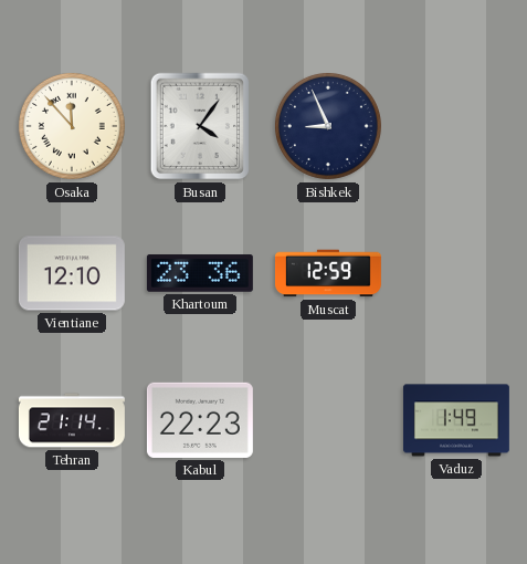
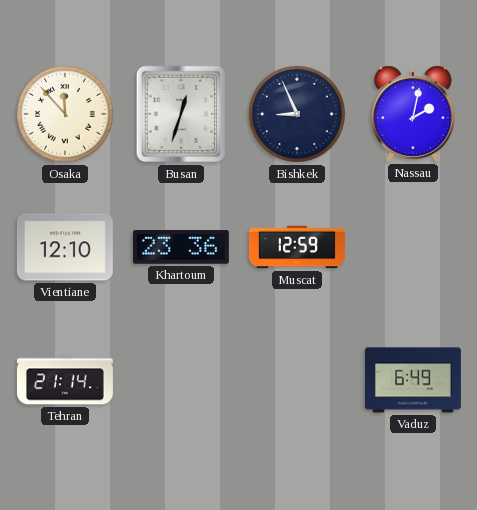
Busan: 4:06 -> 12:33 (181, 114)
Nassau: none -> 2:02 (414, 114)
Kabul: 22:23 -> none (200, 420)
Vaduz: 1:49 -> 6:49 (413, 380)
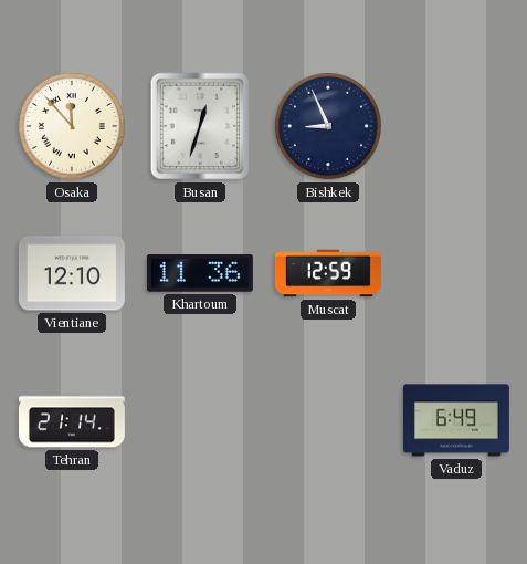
Nassau: 2:02 -> none (414, 114)
Khartoum: 23:36 -> 11:36 (200, 273)
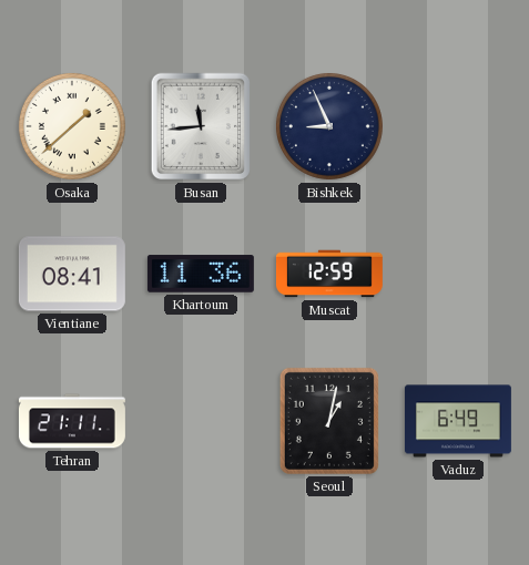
Osaka: 11:53 -> 1:38 (72, 126)
Busan: 12:33 -> 11:44 (201, 126)
Vientiane: 12:10 -> 08:41 (72, 274)
Tehran: 21:14 -> 21:11 (72, 421)
Seoul: none -> 1:02 (329, 421)
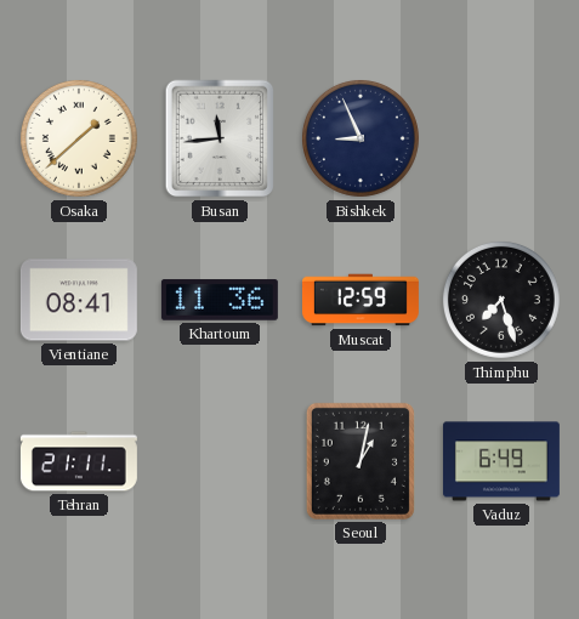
Thimphu: none -> 7:27 (501, 300)
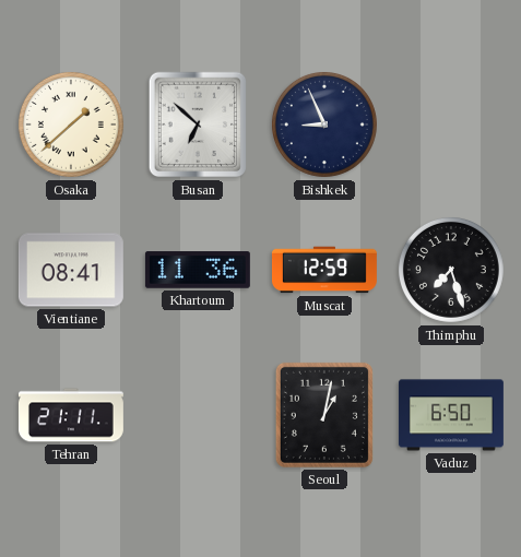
Busan: 11:44 -> 6:52 (198, 125)
Vaduz: 6:49 -> 6:50 (451, 415)
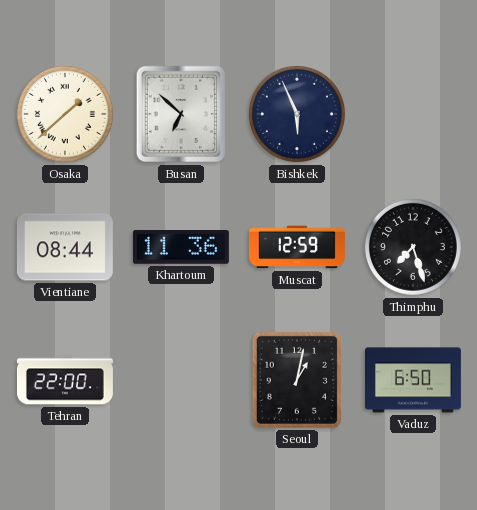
Bishkek: 8:56 -> 5:56 (297, 114)
Vientiane: 08:41 -> 08:44 (65, 247)
Tehran: 21:11 -> 22:00 (65, 380)
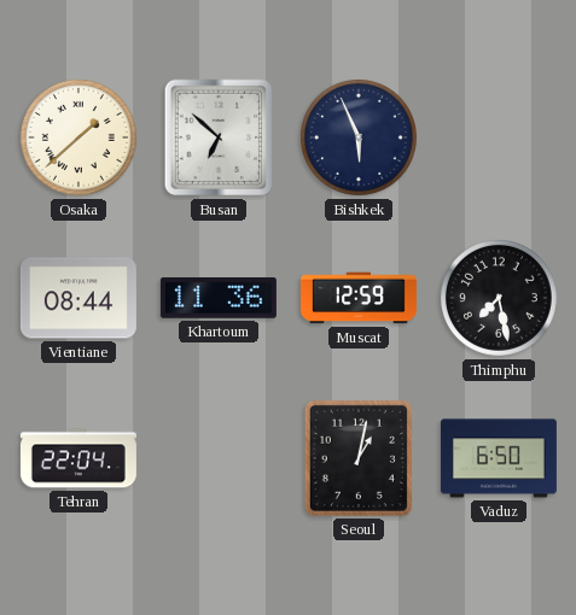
Thimphu: 7:27 -> 7:28 (499, 298)
Tehran: 22:00 -> 22:04 (78, 458)
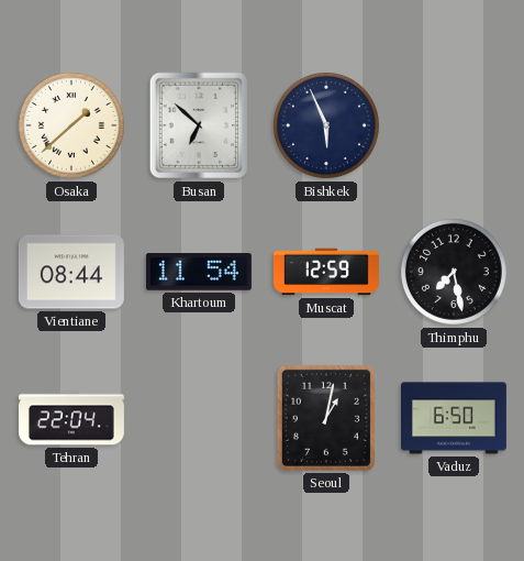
Khartoum: 11:36 -> 11:54 (199, 272)
